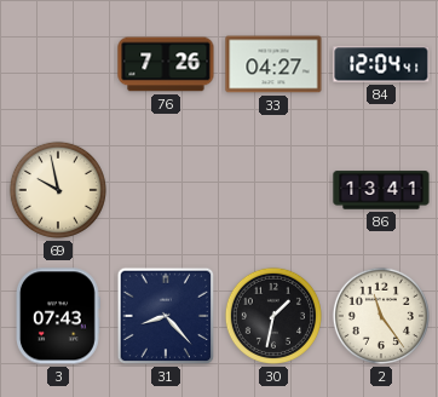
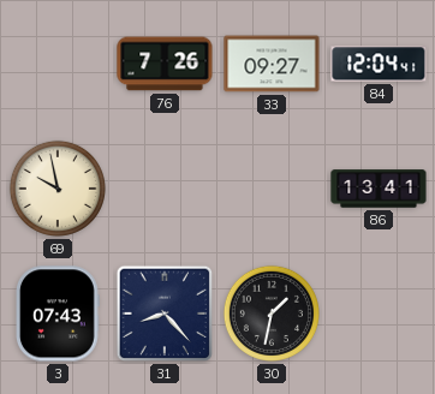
33: 04:27 -> 09:27 (272, 64)
2: 11:24 -> none (381, 316)
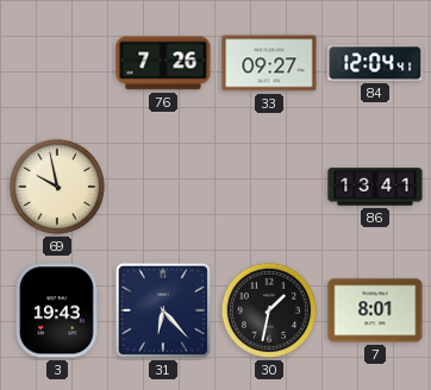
3: 07:43 -> 19:43 (57, 310)
31: 8:23 -> 6:23 (163, 310)
7: none -> 8:01 (375, 310)
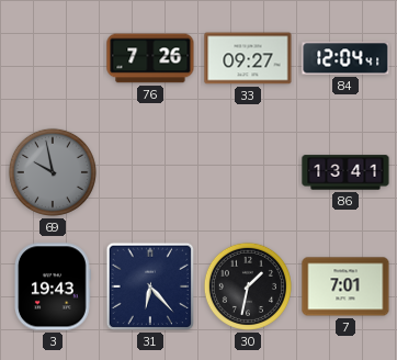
69 dial: cream -> grey (53, 172)
7: 8:01 -> 7:01 (345, 286)
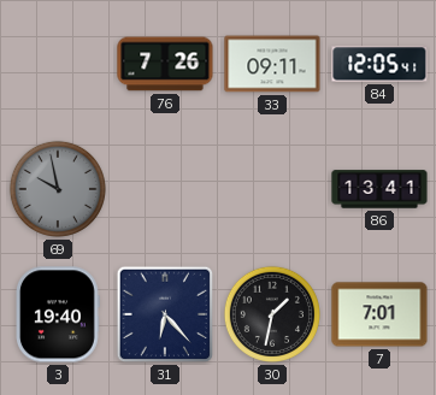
33: 09:27 -> 09:11 (272, 64)
84: 12:04 -> 12:05 (379, 64)
3: 19:43 -> 19:40 (58, 314)
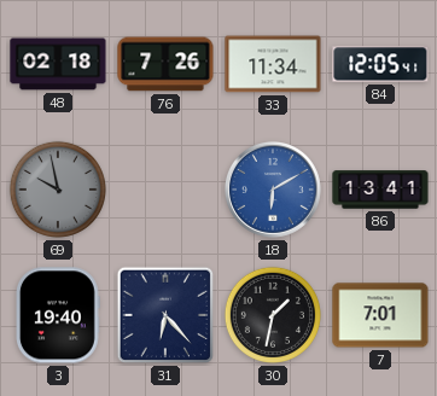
48: none -> 02:18 (58, 64)
33: 09:11 -> 11:34 (273, 64)
18: none -> 6:10 (273, 190)
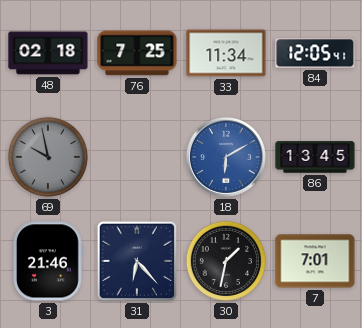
76: 7:26 -> 7:25 (137, 53)
86: 13:41 -> 13:45 (315, 157)
3: 19:40 -> 21:46 (48, 261)
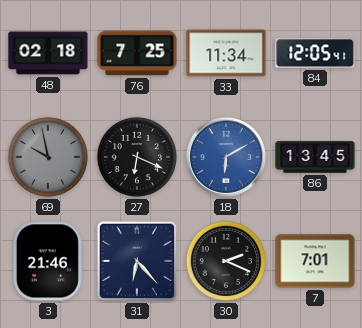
27: none -> 6:19 (137, 157)
30: 1:32 -> 2:19 (226, 261)
